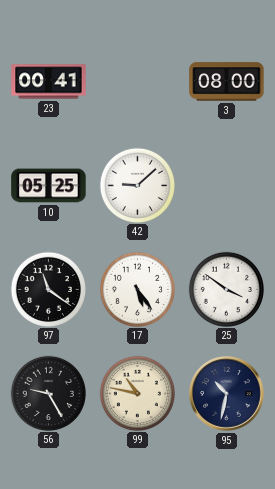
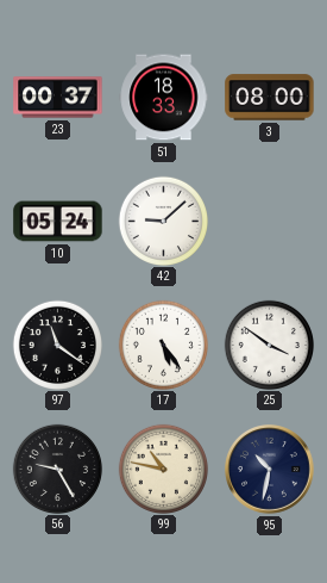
23: 00:41 -> 00:37 (58, 98)
51: none -> 18:33 (164, 98)
10: 05:25 -> 05:24 (58, 222)
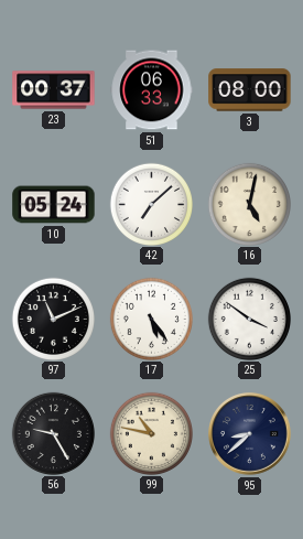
51: 18:33 -> 06:33 (152, 90)
42: 9:08 -> 7:08 (151, 204)
16: none -> 5:02 (249, 204)
97: 11:21 -> 11:11 (53, 319)
95: 10:32 -> 8:38 (250, 434)
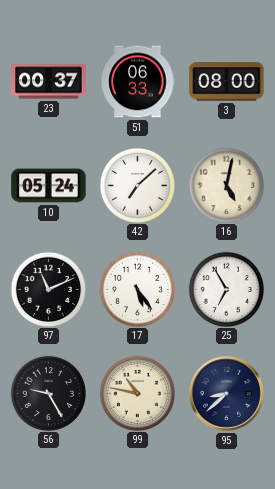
25: 3:51 -> 6:55 (226, 289)
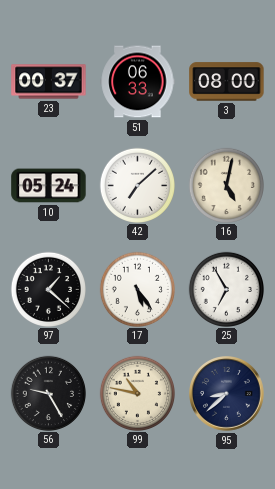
97: 11:11 -> 1:22 (48, 289)
